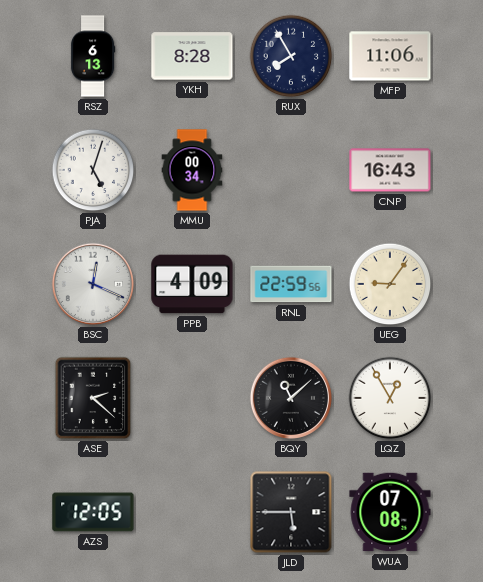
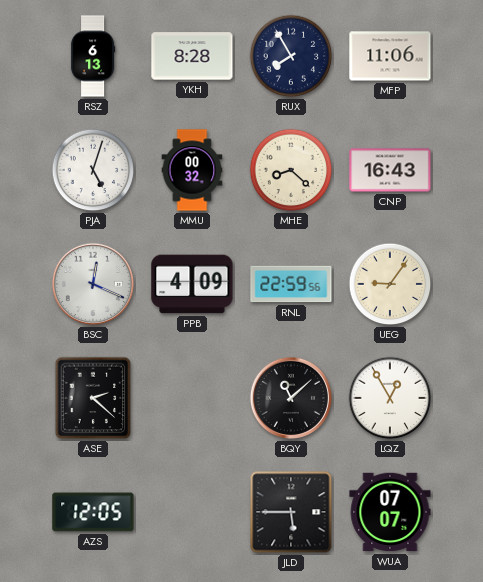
MMU: 00:34 -> 00:32 (192, 170)
MHE: none -> 8:22 (291, 170)
WUA: 07:08 -> 07:07 (390, 512)
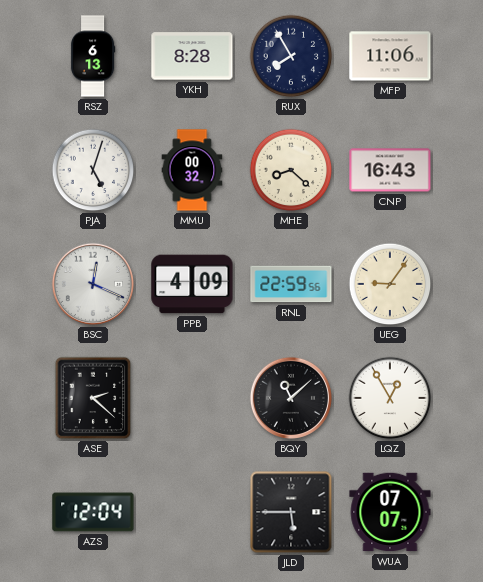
AZS: 12:05 -> 12:04 (93, 512)
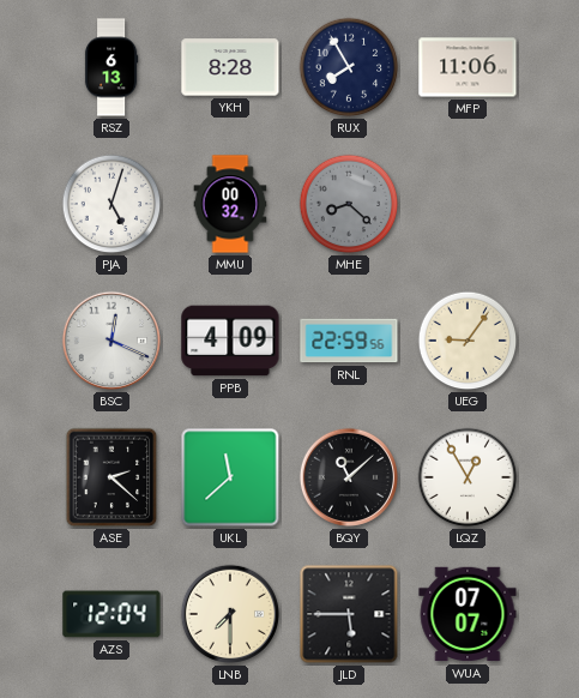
MHE dial: cream -> grey (349, 204)
CNP: 16:43 -> none (390, 170)
UKL: none -> 11:38 (230, 477)
LNB: none -> 7:30 (230, 614)
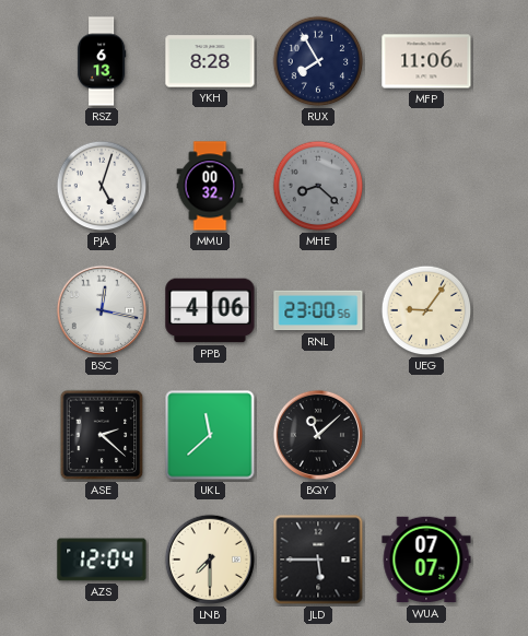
BSC: 12:19 -> 12:17 (102, 310)
PPB: 4:09 -> 4:06 (210, 310)
RNL: 22:59 -> 23:00 (318, 310)
LQZ: 12:55 -> none (468, 477)
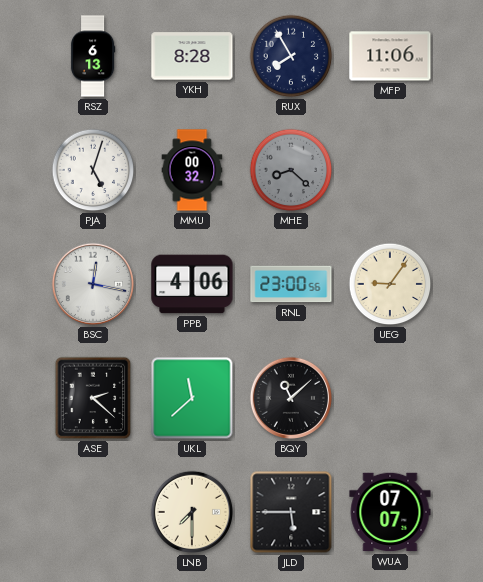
AZS: 12:04 -> none (102, 560)
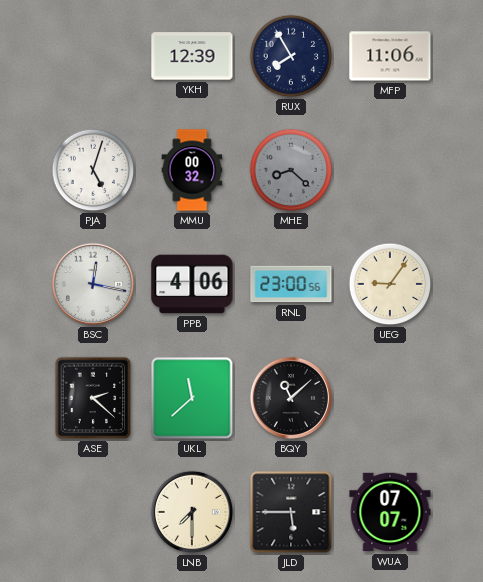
RSZ: 6:13 -> none (93, 56)
YKH: 8:28 -> 12:39 (192, 56)
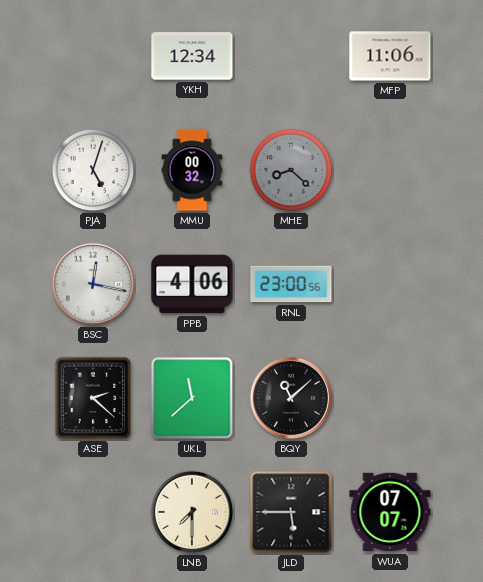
YKH: 12:39 -> 12:34 (192, 56)
RUX: 7:55 -> none (291, 56)
UEG: 9:06 -> none (390, 284)
